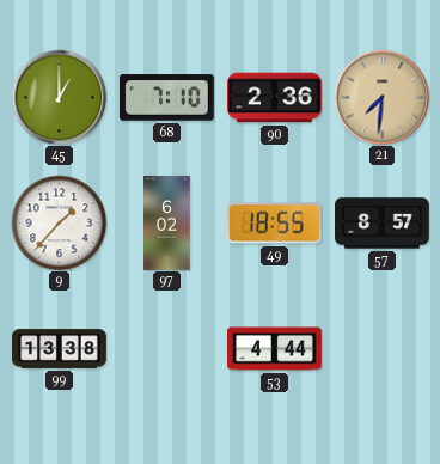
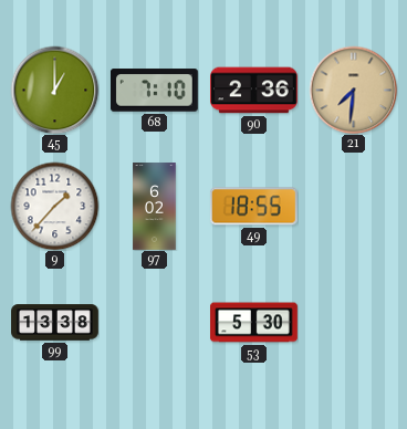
57: 8:57 -> none (383, 224)
53: 4:44 -> 5:30 (254, 323)
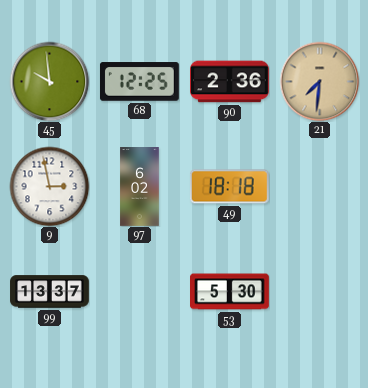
45: 1:00 -> 9:59 (49, 81)
68: 7:10 -> 12:25 (139, 82)
9: 1:37 -> 2:58 (49, 186)
49: 18:55 -> 18:18 (229, 187)
99: 13:38 -> 13:37 (50, 292)
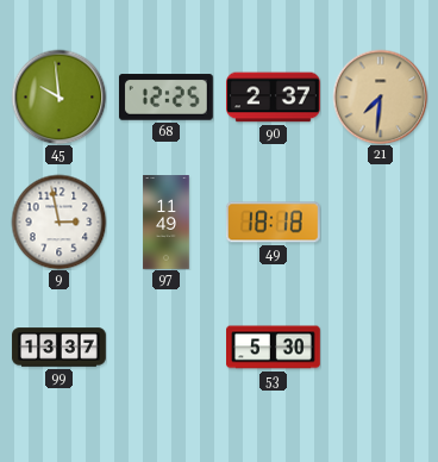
90: 2:36 -> 2:37 (274, 98)
97: 6:02 -> 11:49 (167, 223)
